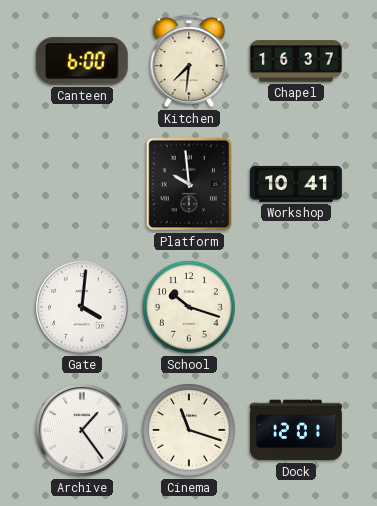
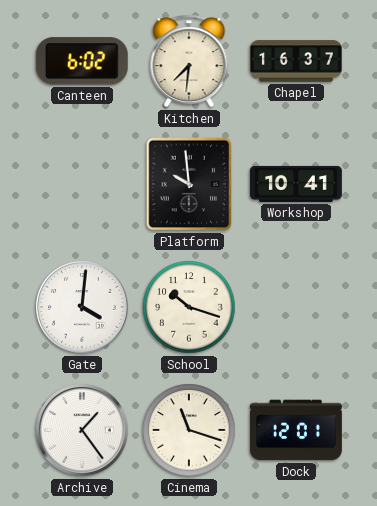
Canteen: 6:00 -> 6:02 (82, 61)
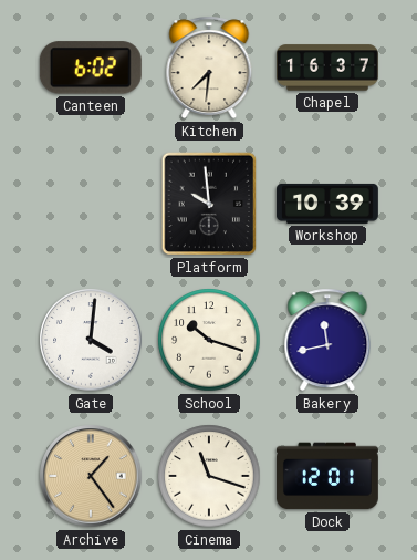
Workshop: 10:41 -> 10:39 (327, 204)
Bakery: none -> 11:43 (327, 340)
Archive dial: white -> champagne (91, 476)
